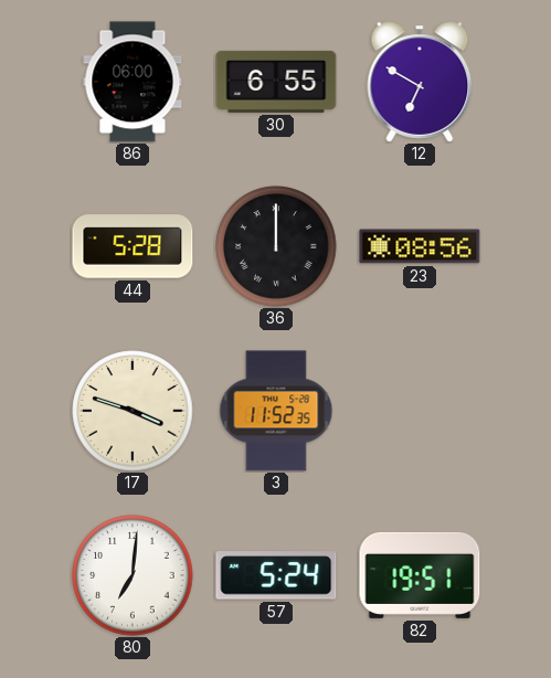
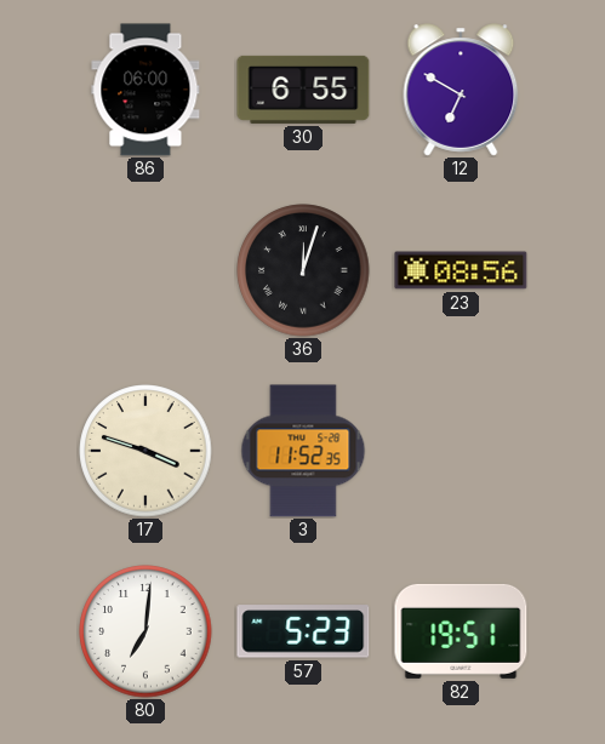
44: 5:28 -> none (133, 246)
36: 12:00 -> 12:03 (303, 270)
57: 5:24 -> 5:23 (303, 631)
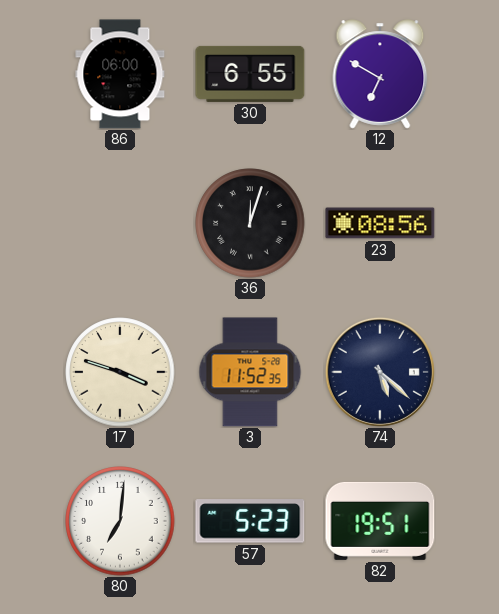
74: none -> 5:22 (380, 372)
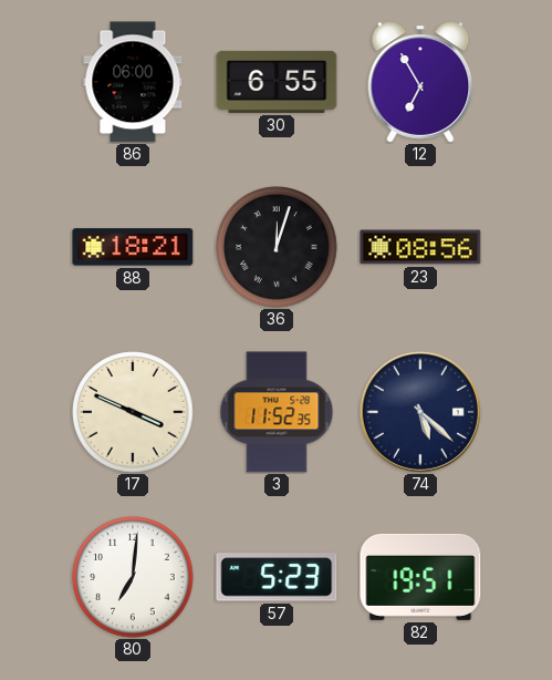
12: 6:50 -> 6:55 (420, 82)
88: none -> 18:21 (133, 247)
17: 3:48 -> 3:49 (133, 412)
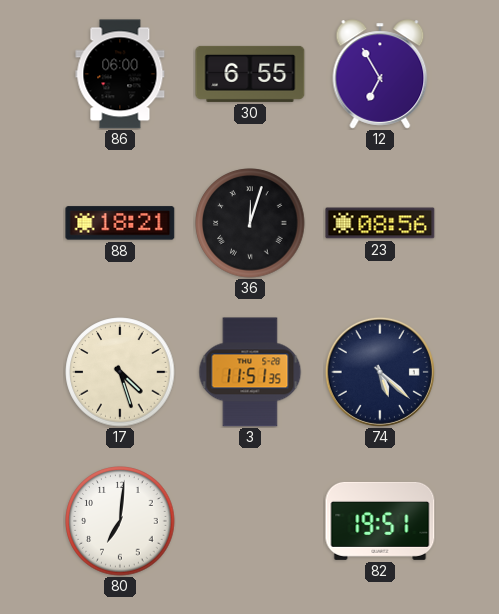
17: 3:49 -> 4:27 (120, 372)
3: 11:52 -> 11:51 (250, 372)
57: 5:23 -> none (277, 577)
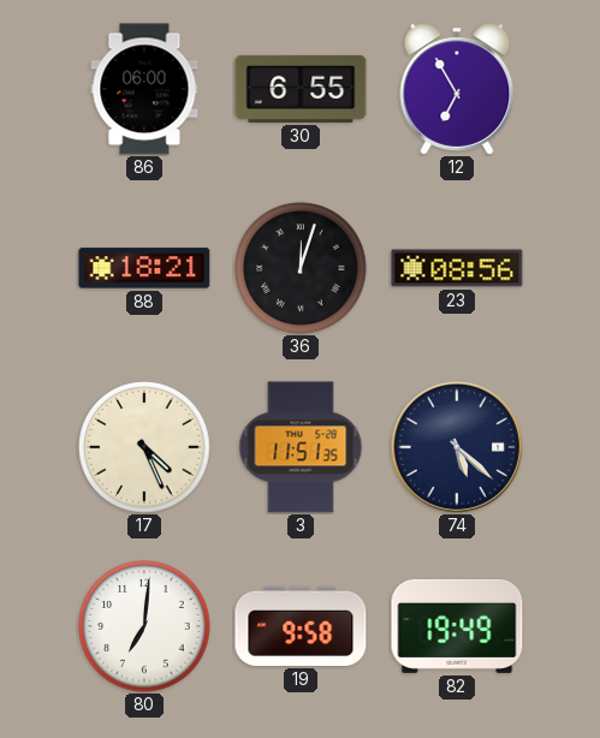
17: 4:27 -> 4:26 (144, 447)
19: none -> 9:58 (301, 626)
82: 19:51 -> 19:49 (457, 626)
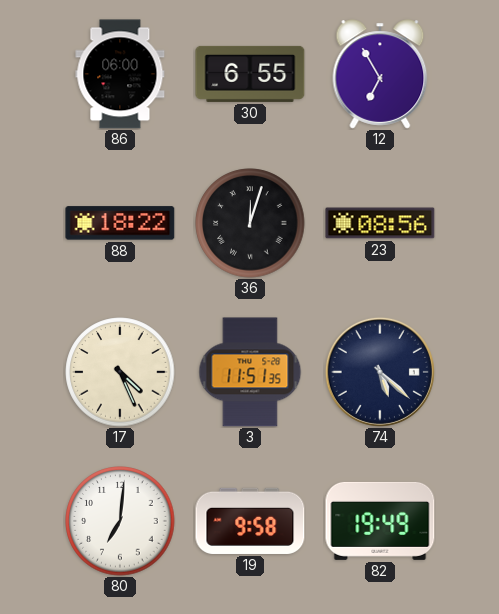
88: 18:21 -> 18:22 (120, 223)
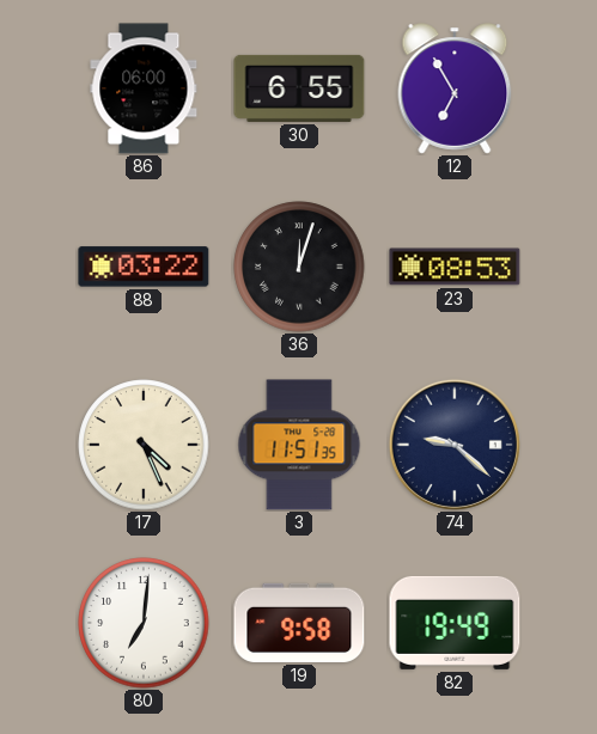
88: 18:22 -> 03:22 (144, 267)
23: 08:56 -> 08:53 (455, 267)
74: 5:22 -> 9:22 (455, 445)
